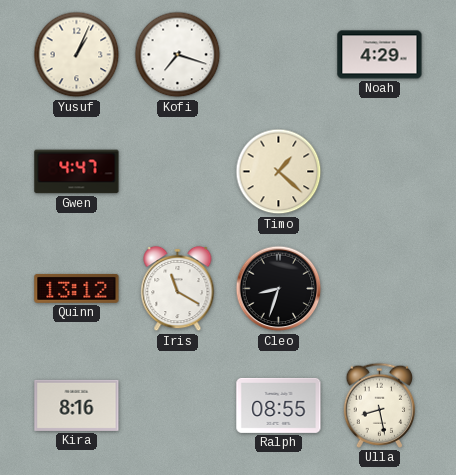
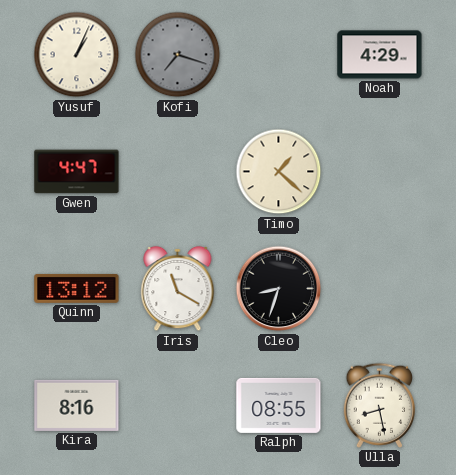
Kofi dial: white -> grey (178, 55)
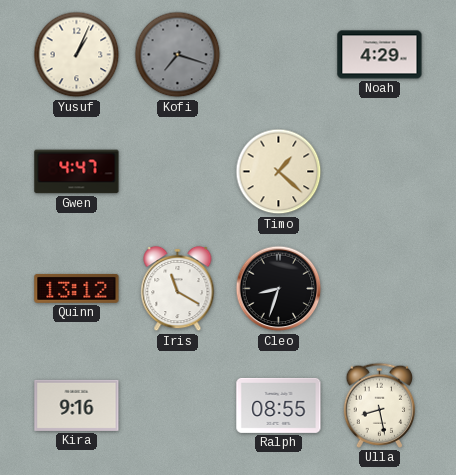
Kira: 8:16 -> 9:16 (77, 405)
